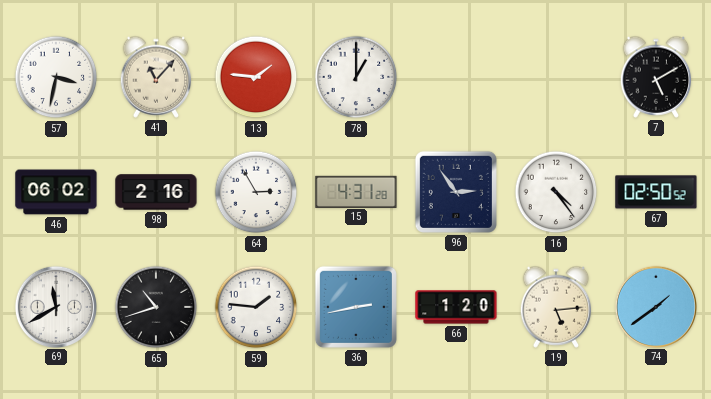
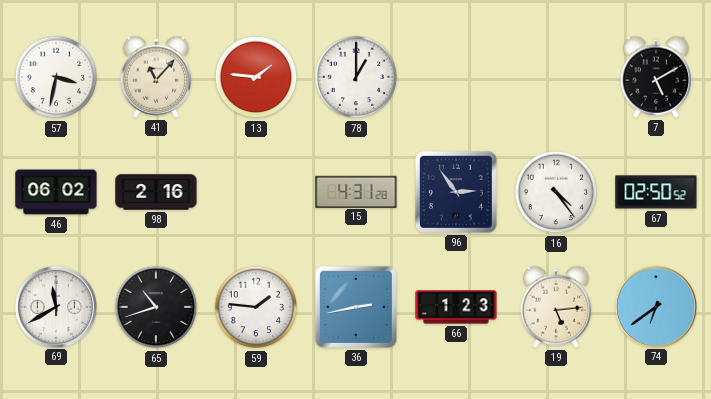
64: 2:55 -> none (256, 192)
66: 1:20 -> 1:23 (456, 307)
74: 1:39 -> 6:39 (655, 306)
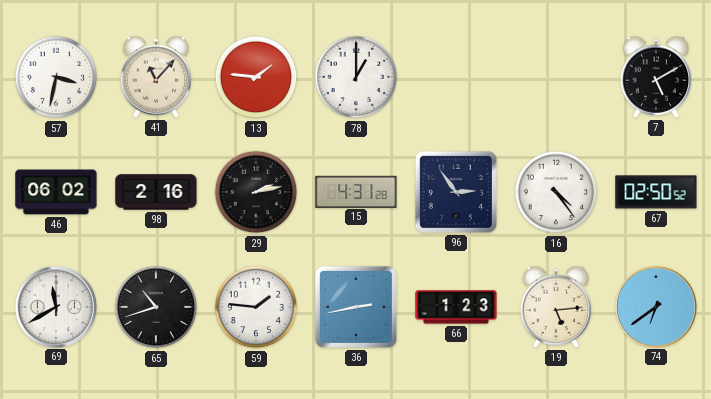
29: none -> 2:13 (256, 192)
